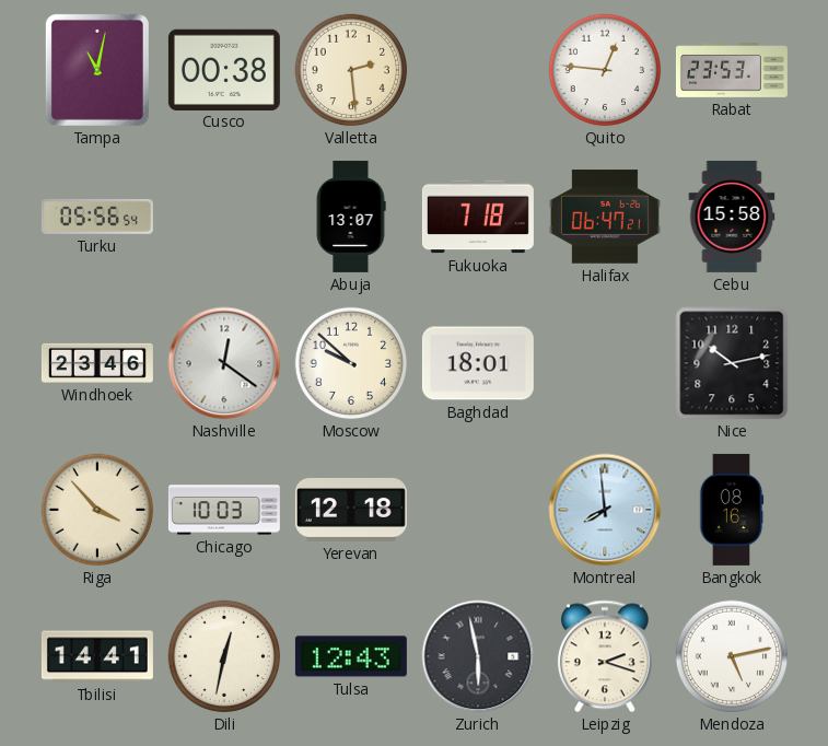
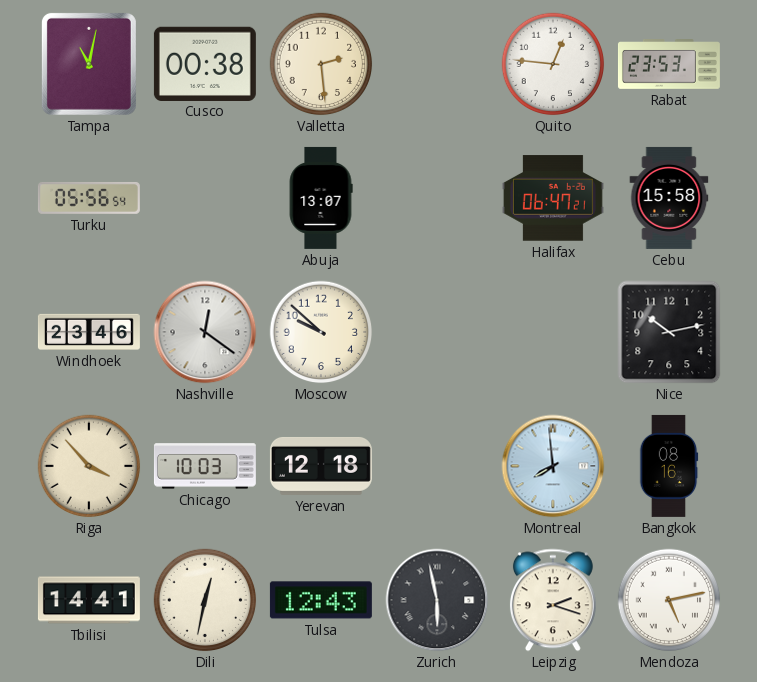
Fukuoka: 7:18 -> none (478, 217)
Baghdad: 18:01 -> none (478, 363)
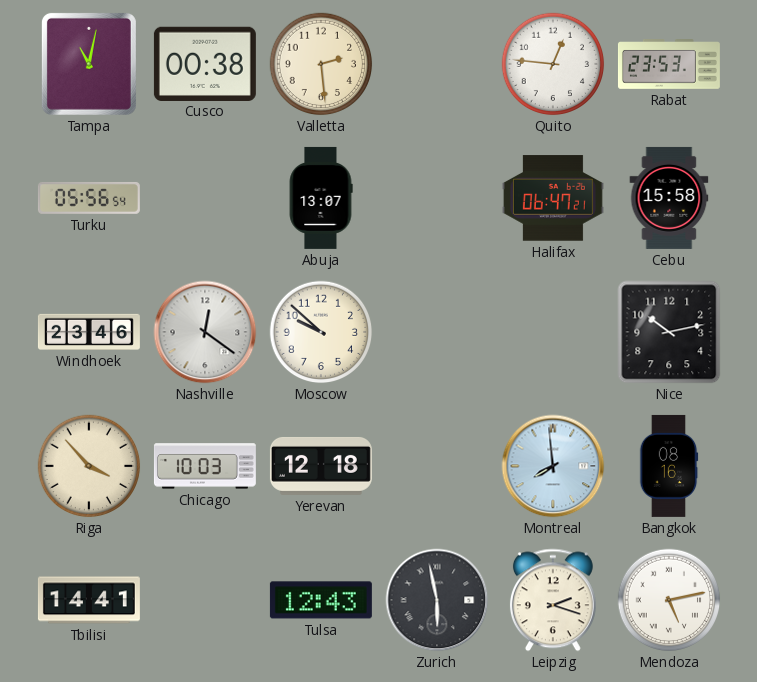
Dili: 12:32 -> none (205, 600)
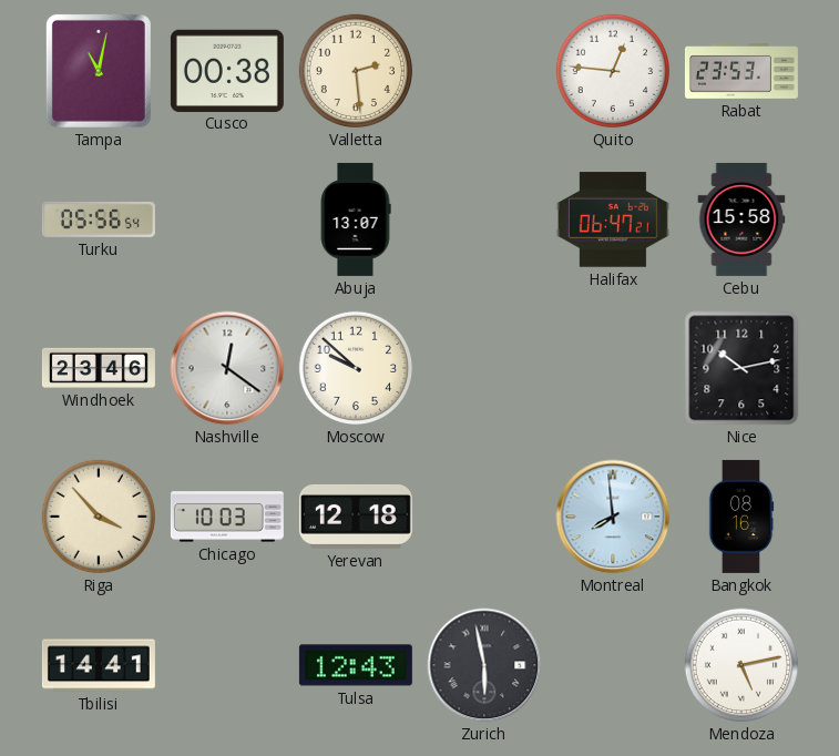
Leipzig: 2:18 -> none (553, 600)
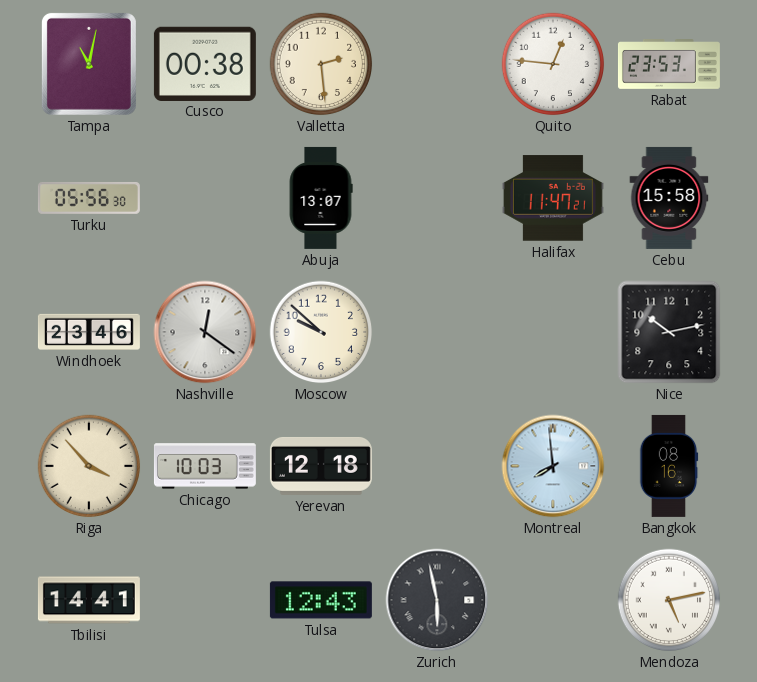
Turku: 05:56:54 -> 05:56:30 (89, 198)
Halifax: 06:47 -> 11:47 (553, 198)
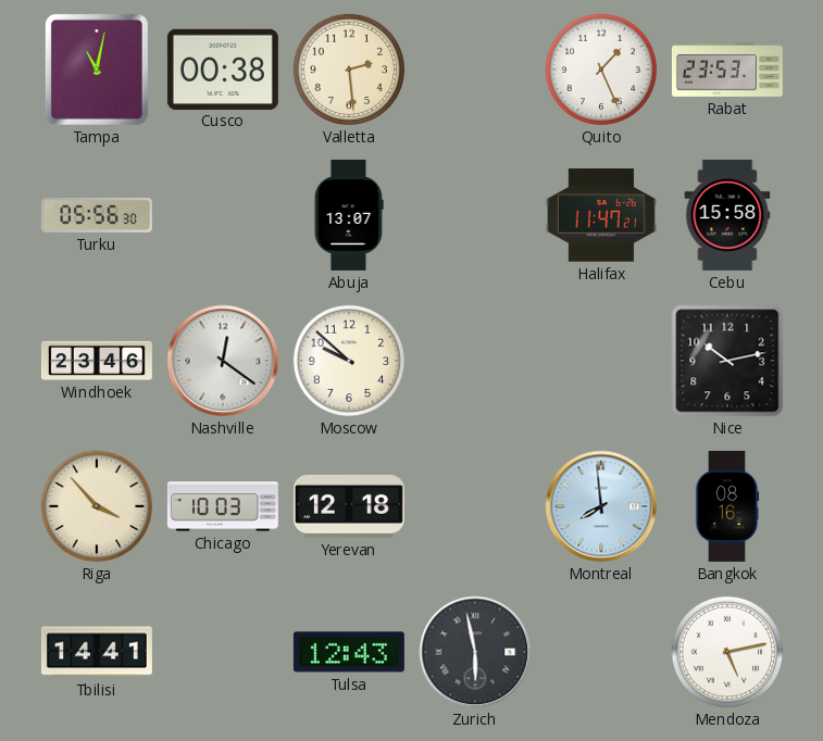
Quito: 12:46 -> 1:26 (601, 70)
